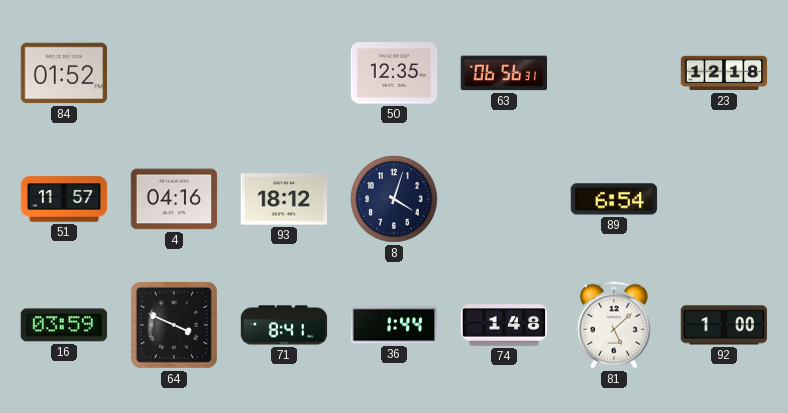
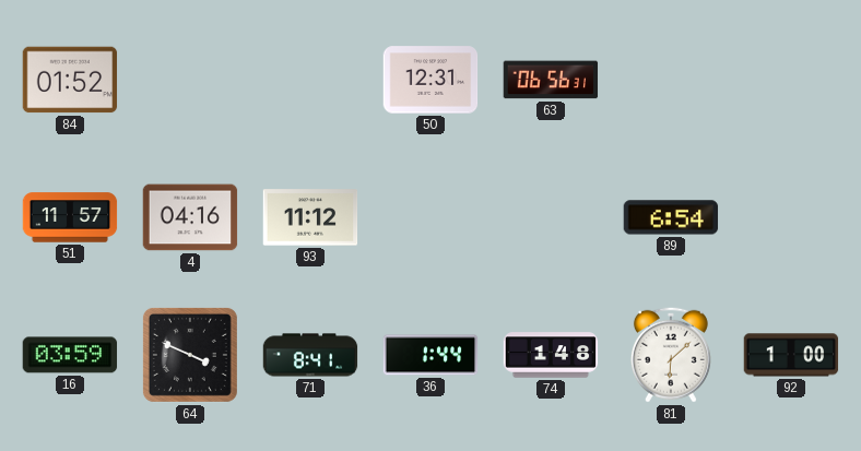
50: 12:35 -> 12:31 (431, 80)
23: 12:18 -> none (724, 73)
93: 18:12 -> 11:12 (310, 217)
8: 4:03 -> none (394, 199)
81: 5:08 -> 6:08 (671, 355)
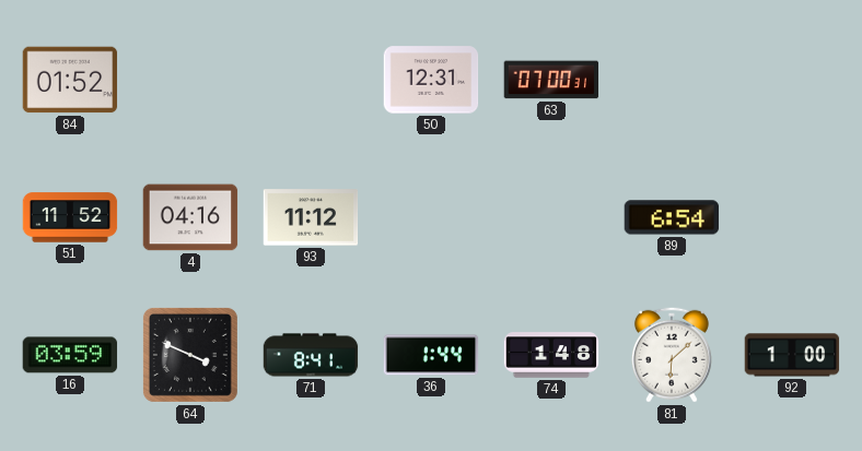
63: 06:56 -> 07:00 (551, 80)
51: 11:57 -> 11:52 (70, 217)
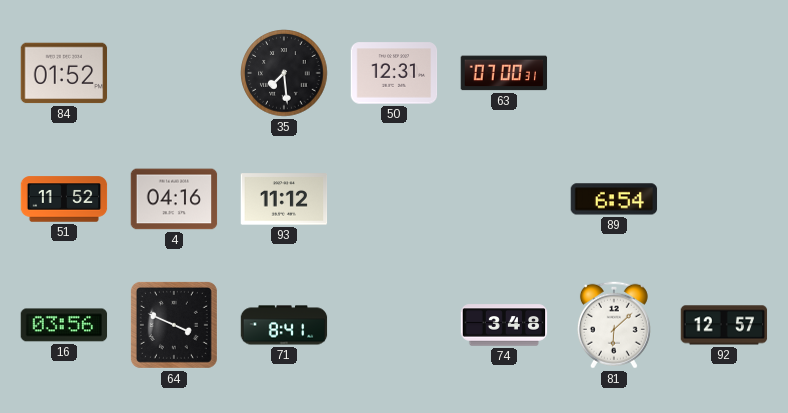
35: none -> 7:29 (284, 73)
16: 03:59 -> 03:56 (64, 325)
36: 1:44 -> none (431, 355)
74: 1:48 -> 3:48 (504, 325)
92: 1:00 -> 12:57 (724, 325)
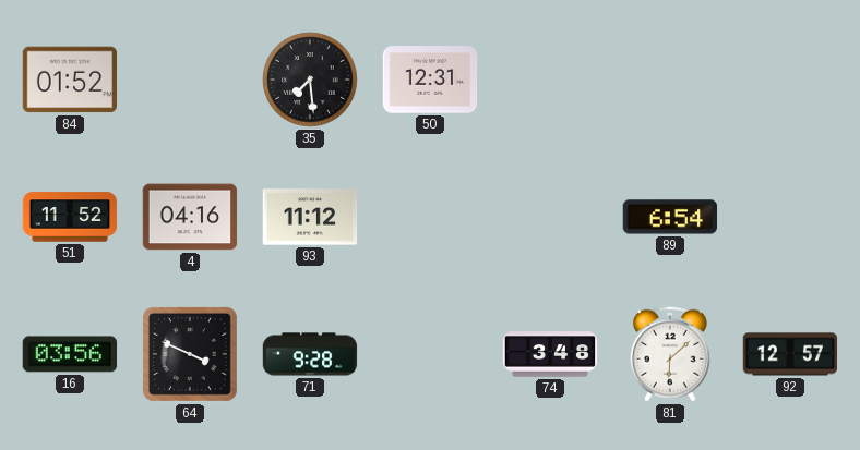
63: 07:00 -> none (504, 73)
71: 8:41 -> 9:28 (310, 354)
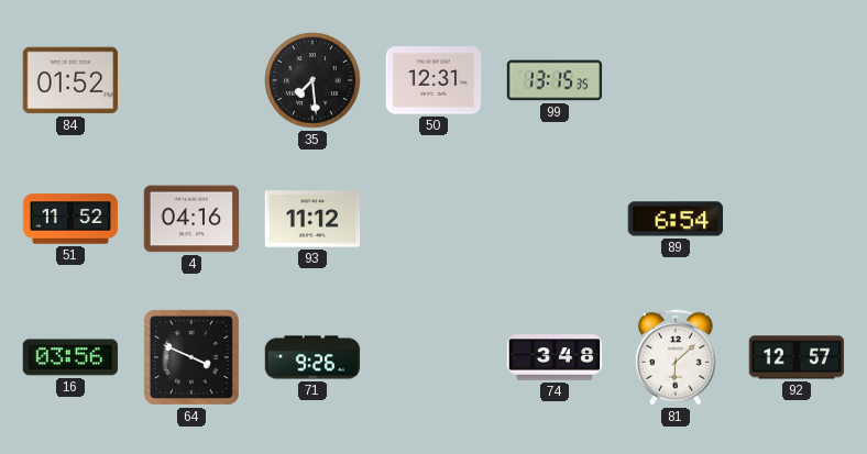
99: none -> 13:15 (555, 80)
71: 9:28 -> 9:26 (312, 357)
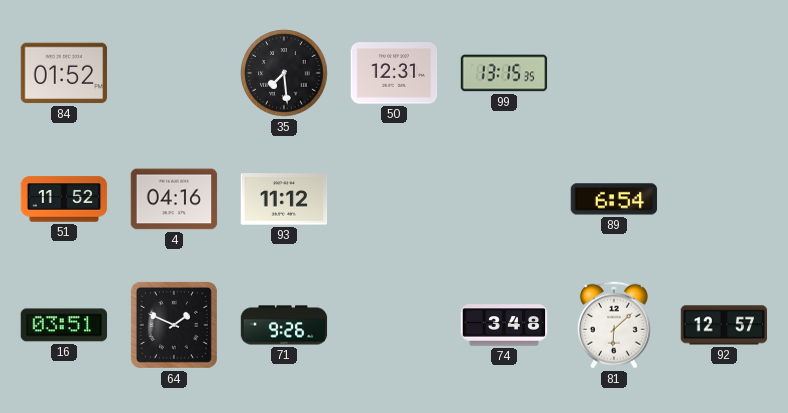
16: 03:56 -> 03:51 (64, 325)
64: 3:49 -> 1:49 (174, 325)
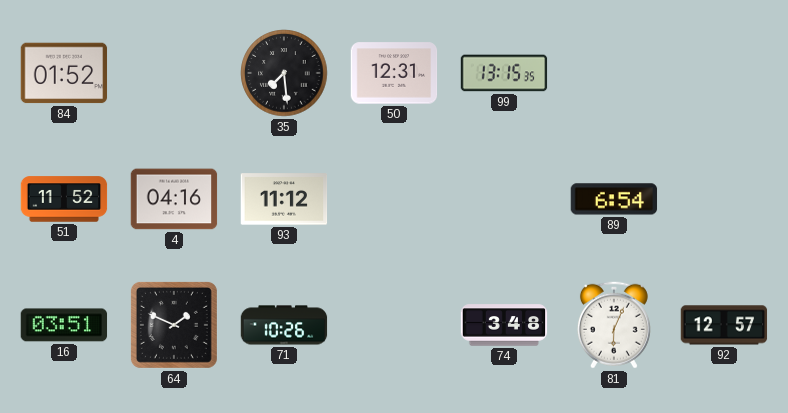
71: 9:26 -> 10:26 (284, 325)
81: 6:08 -> 6:04 (614, 325)
